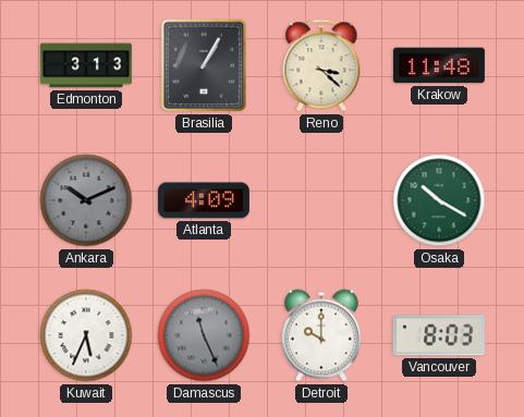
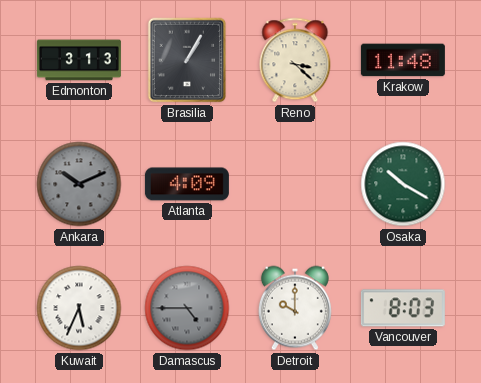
Damascus: 11:26 -> 4:45 (187, 308)
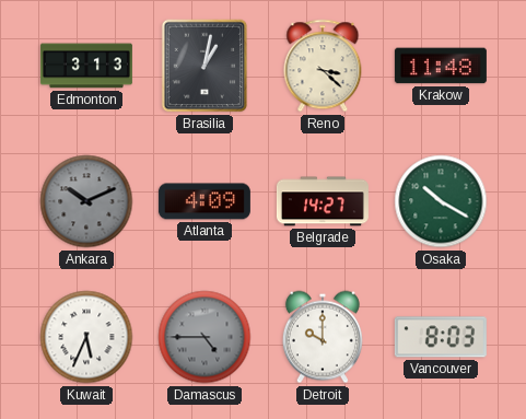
Brasilia: 1:05 -> 1:02 (204, 66)
Belgrade: none -> 14:27 (323, 201)
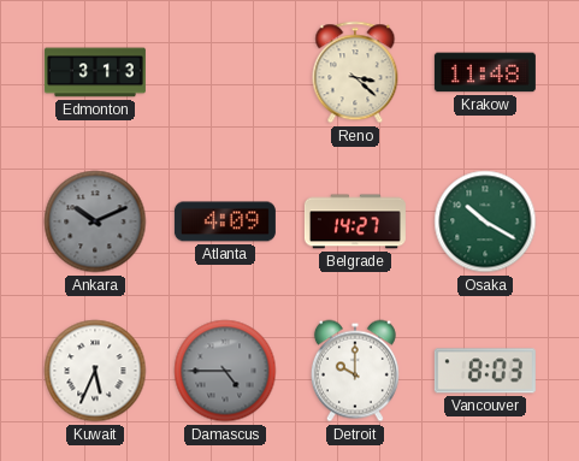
Brasilia: 1:02 -> none (204, 66)
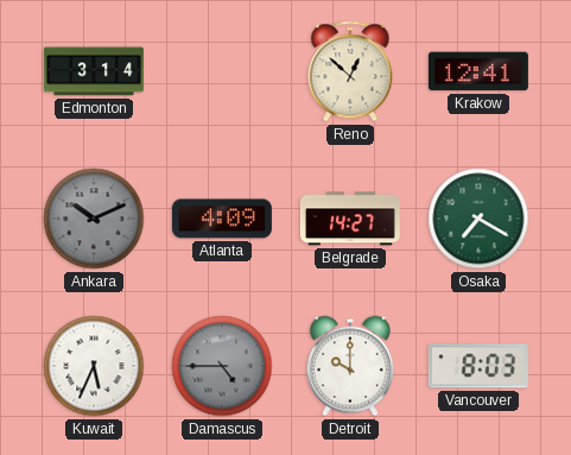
Edmonton: 3:13 -> 3:14 (94, 71)
Reno: 3:22 -> 12:52 (350, 71)
Krakow: 11:48 -> 12:41 (478, 71)
Osaka: 10:20 -> 7:20 (478, 219)
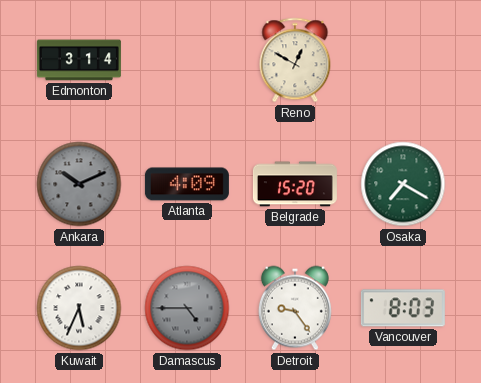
Reno: 12:52 -> 12:50 (295, 60)
Krakow: 12:41 -> none (478, 71)
Belgrade: 14:27 -> 15:20 (295, 184)
Detroit: 10:00 -> 9:24 (295, 308)
